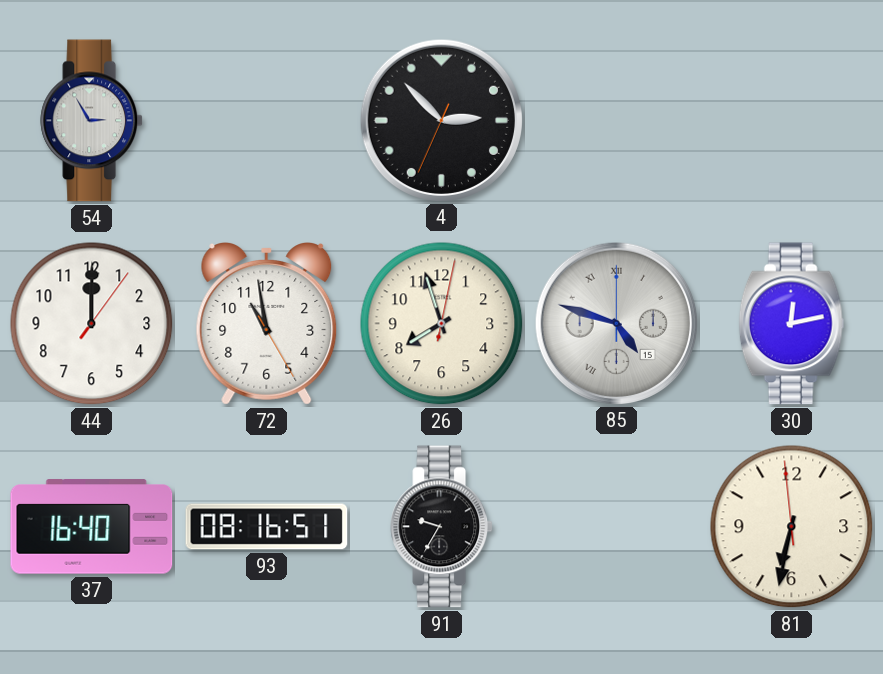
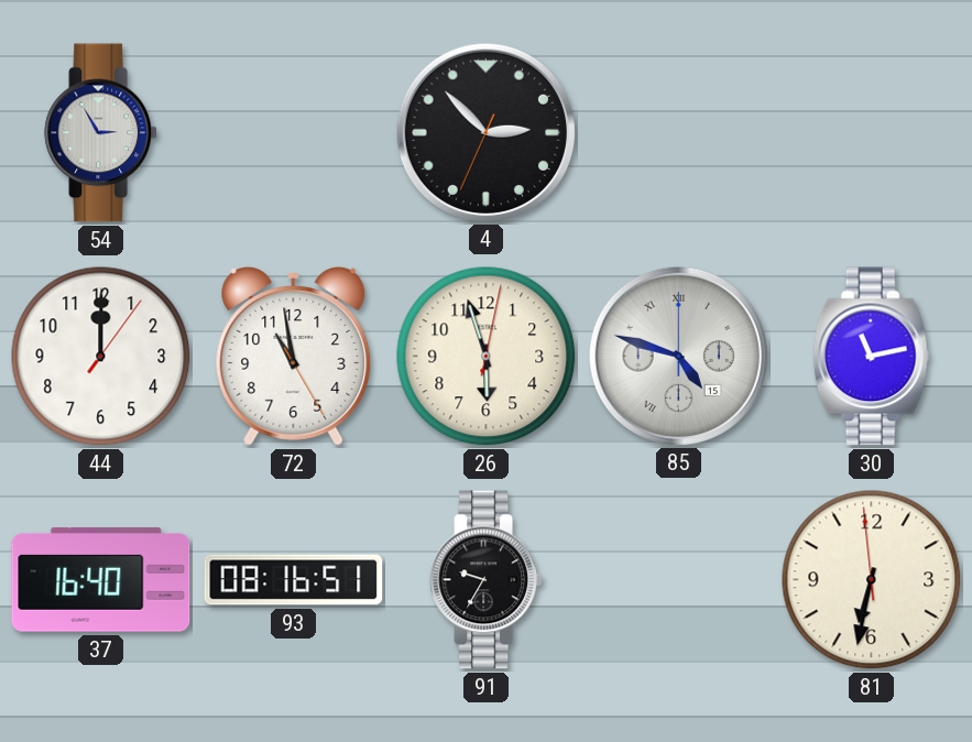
26: 7:57 -> 5:57 (487, 357)
30: 12:13 -> 11:13 (872, 357)
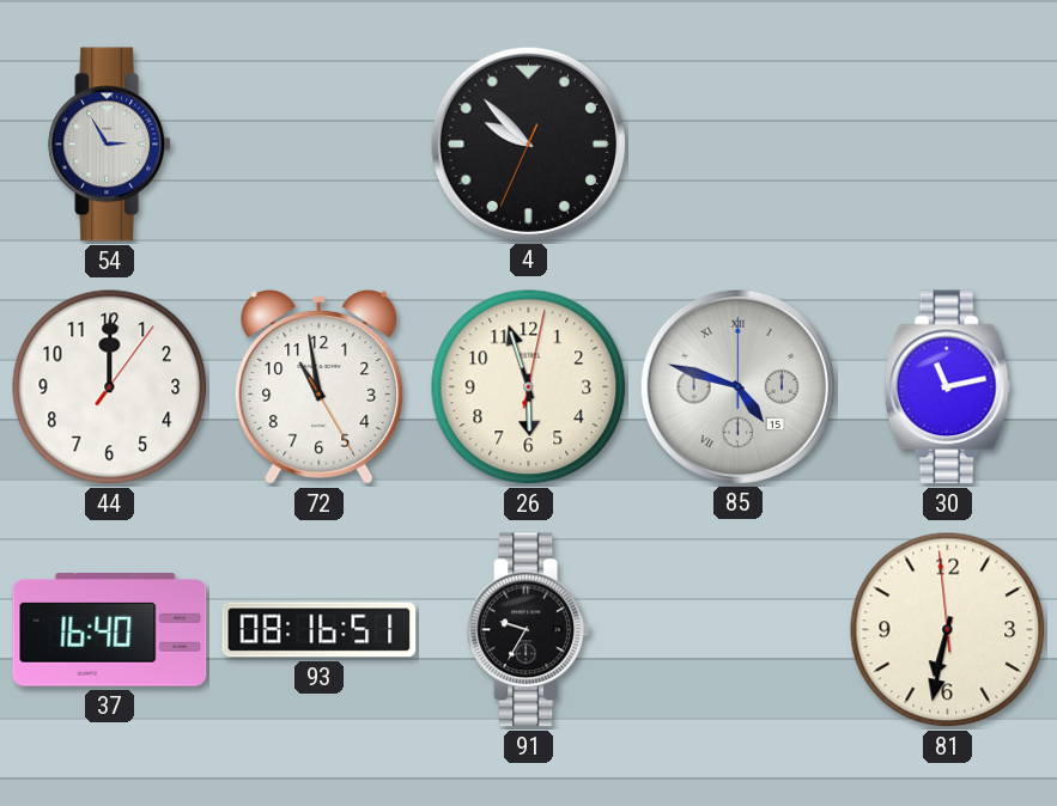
4: 2:52 -> 9:52 (528, 144)
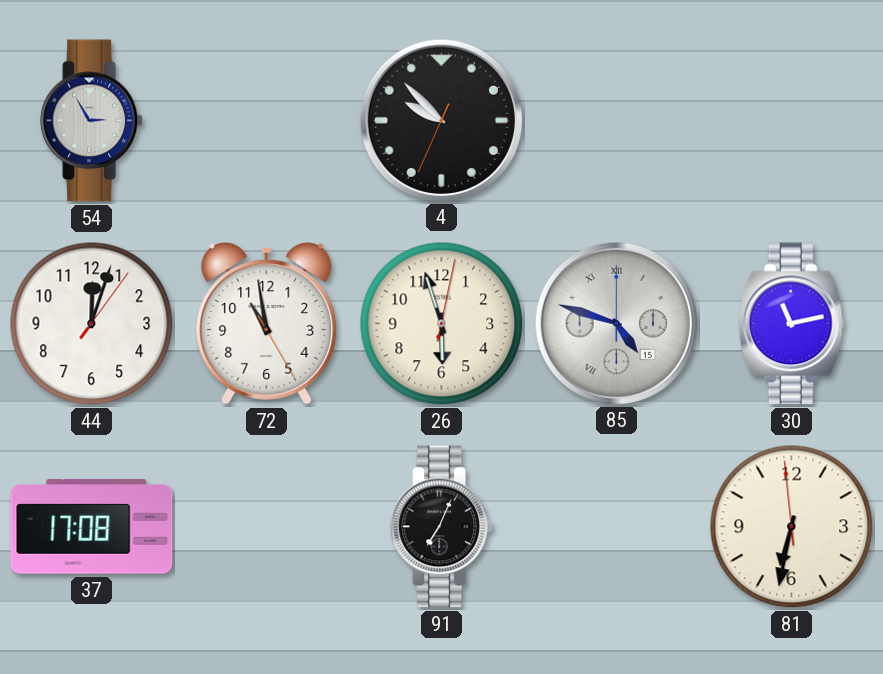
44: 12:00 -> 12:03 (92, 324)
37: 16:40 -> 17:08 (92, 527)
93: 08:16 -> none (320, 630)
91: 9:35 -> 7:04 (441, 527)
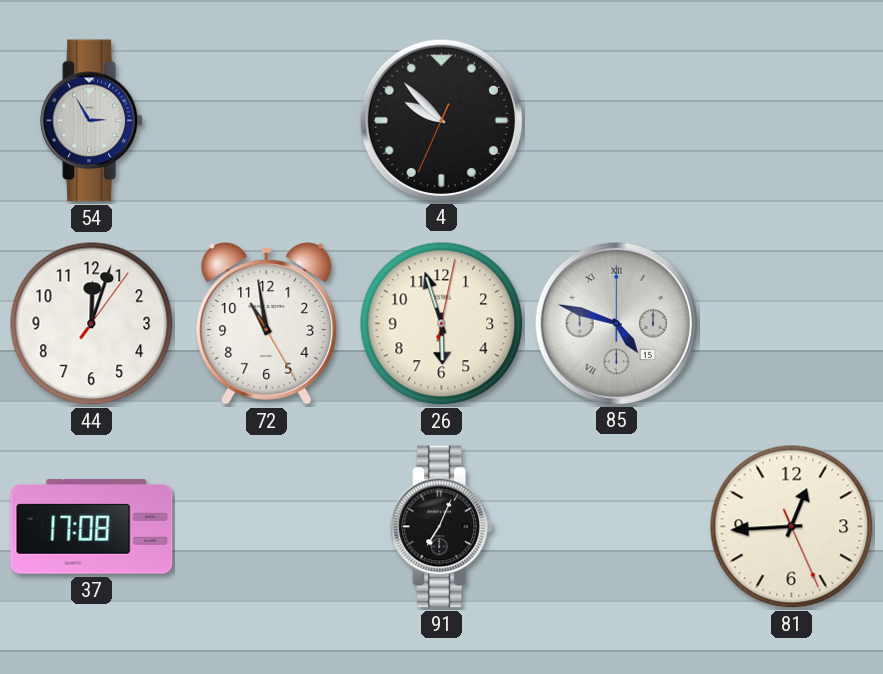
30: 11:13 -> none (792, 324)
81: 6:31 -> 12:44 (792, 527)
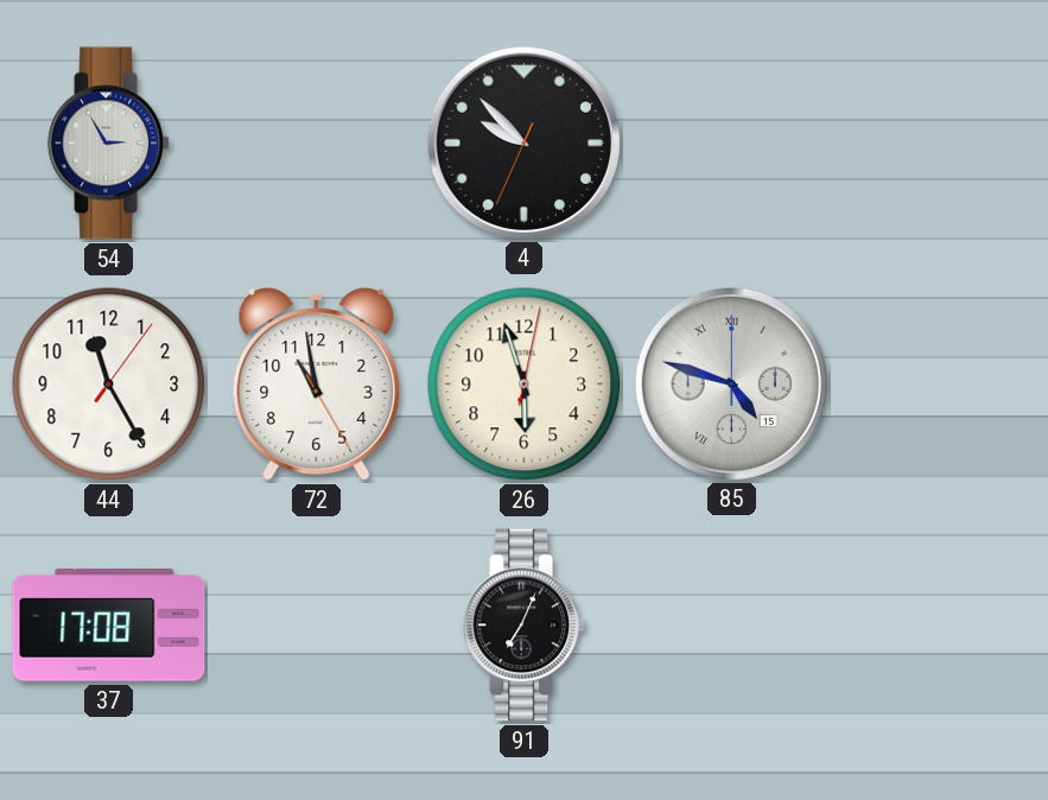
44: 12:03 -> 11:25 (109, 385)
81: 12:44 -> none (792, 527)
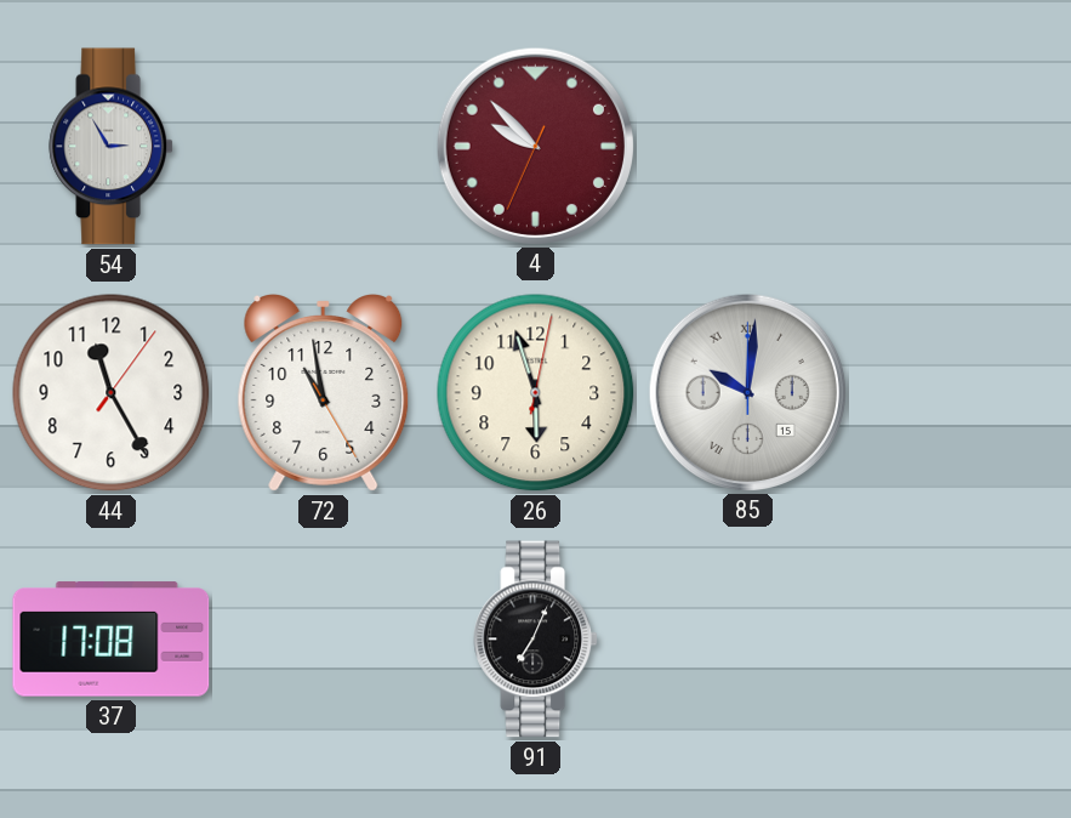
4 dial: black -> burgundy (535, 146)
85: 4:48 -> 10:01 (747, 392)
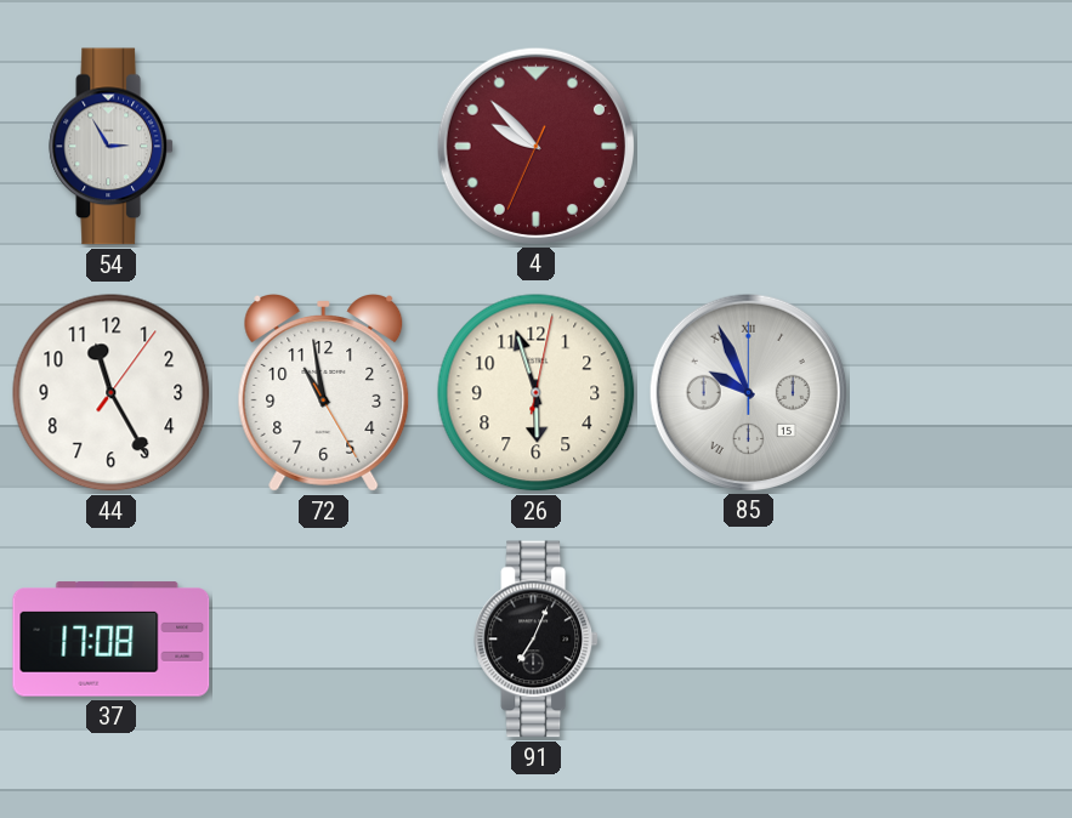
85: 10:01 -> 9:56 (748, 392)
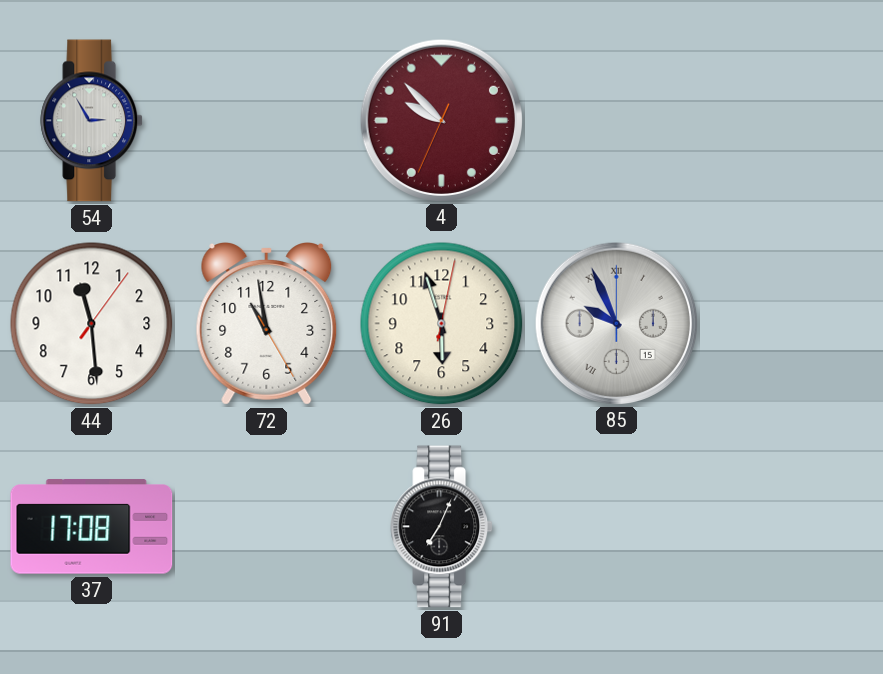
44: 11:25 -> 11:29 (92, 324)
